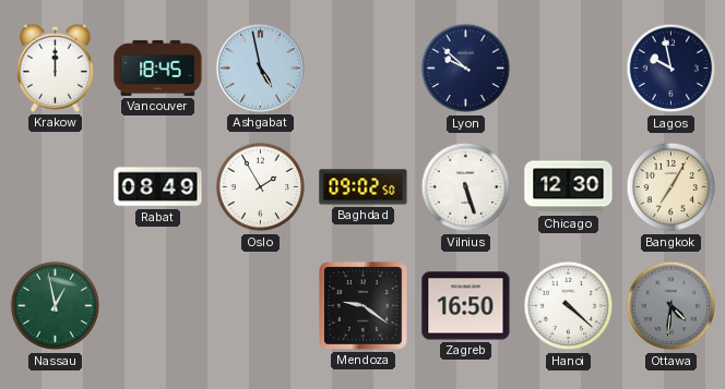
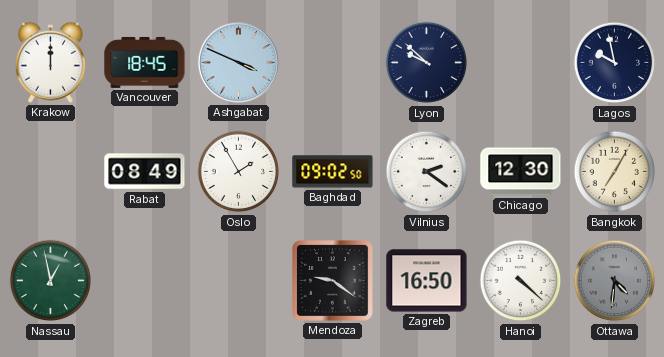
Ashgabat: 4:58 -> 3:49 (238, 62)
Vilnius: 5:27 -> 2:21 (427, 172)
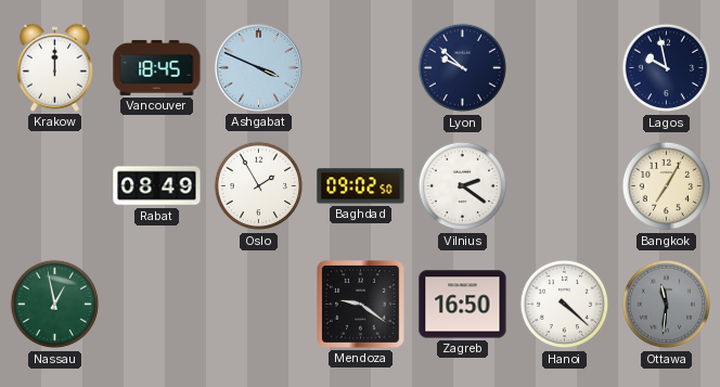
Chicago: 12:30 -> none (521, 172)
Ottawa: 4:31 -> 11:31 (667, 305)
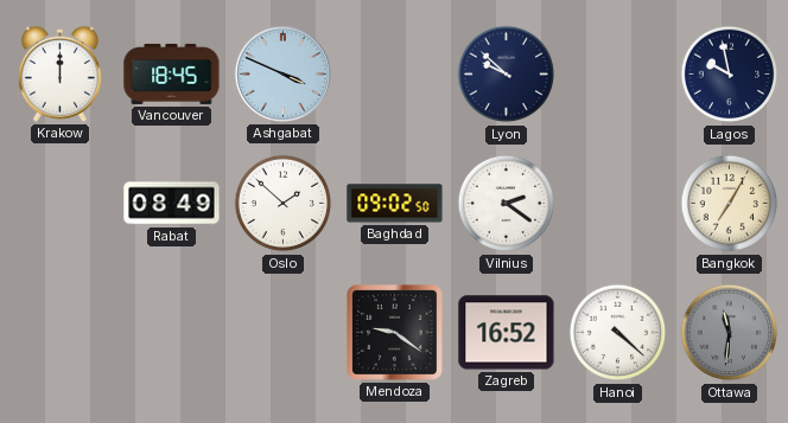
Oslo: 1:55 -> 1:52 (284, 204)
Nassau: 12:58 -> none (55, 305)
Zagreb: 16:50 -> 16:52 (507, 333)
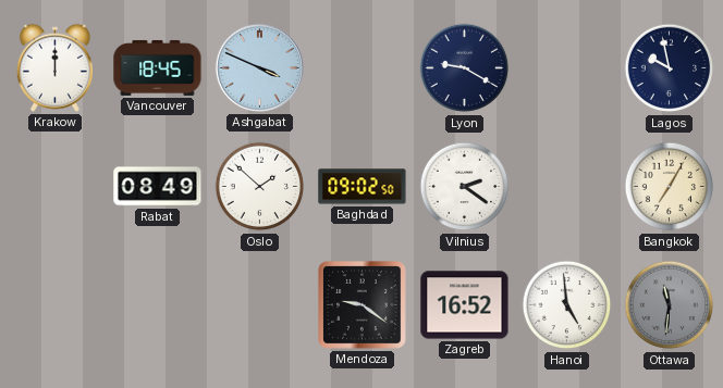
Lyon: 9:52 -> 9:20 (465, 68)
Hanoi: 4:22 -> 4:59 (567, 305)
